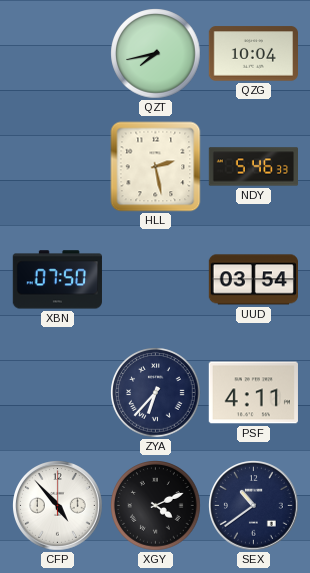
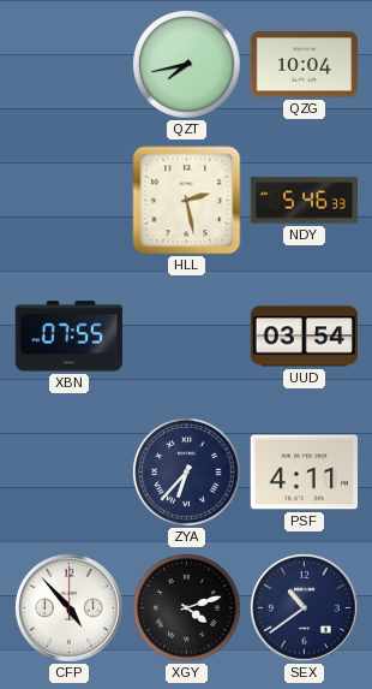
XBN: 07:50 -> 07:55 (68, 337)
XGY: 4:11 -> 4:12 (187, 608)
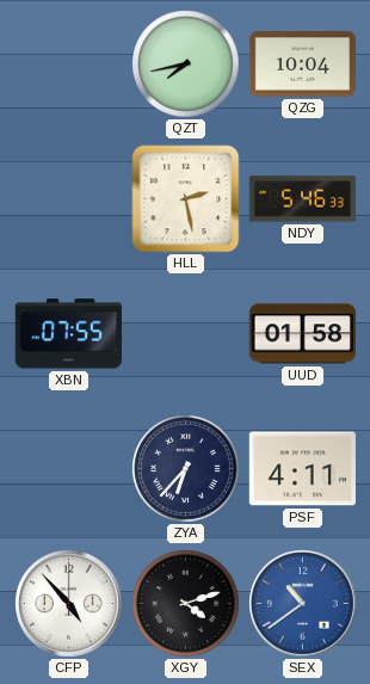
UUD: 03:54 -> 01:58 (302, 334)
SEX dial: navy -> blue (303, 604)
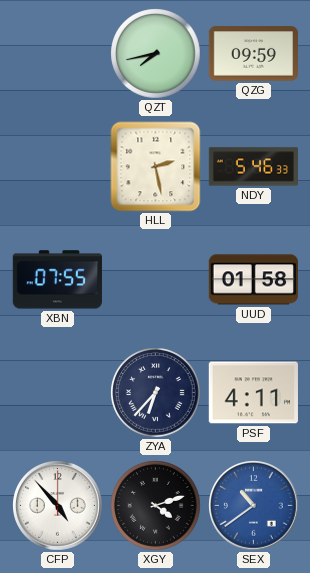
QZG: 10:04 -> 09:59 (253, 54)
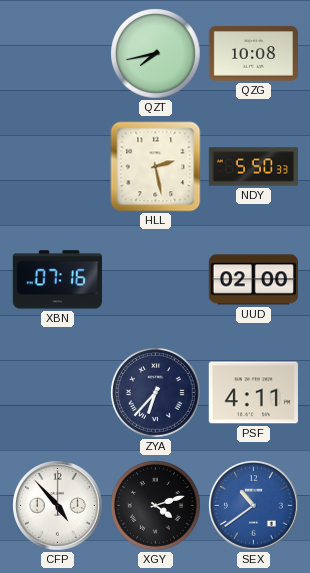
QZG: 09:59 -> 10:08 (253, 54)
NDY: 5:46 -> 5:50 (253, 167)
XBN: 07:55 -> 07:16 (57, 280)
UUD: 01:58 -> 02:00 (253, 280)
